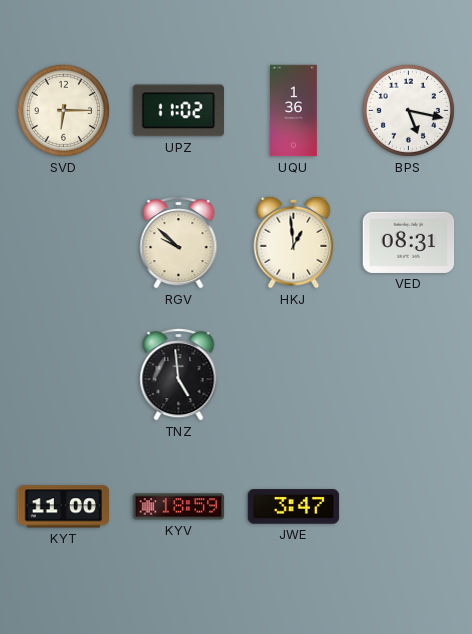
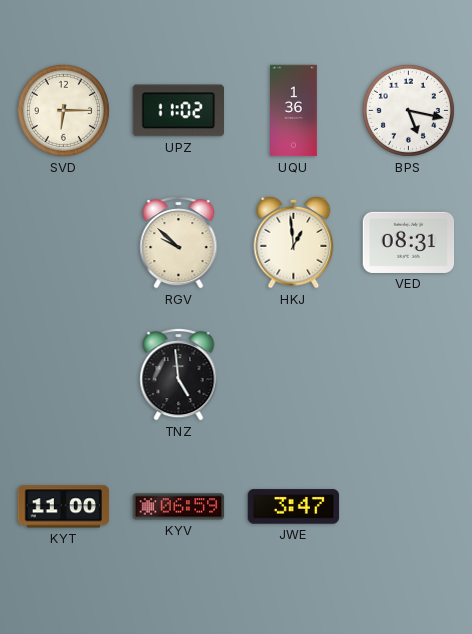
KYV: 18:59 -> 06:59 (179, 507)
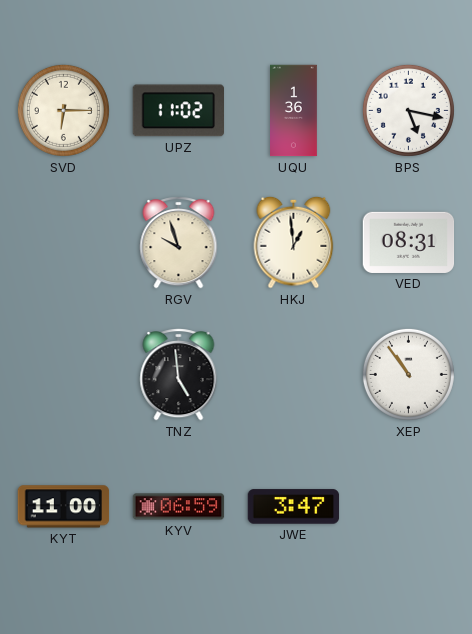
RGV: 9:52 -> 9:57 (179, 243)
XEP: none -> 10:54 (408, 374)
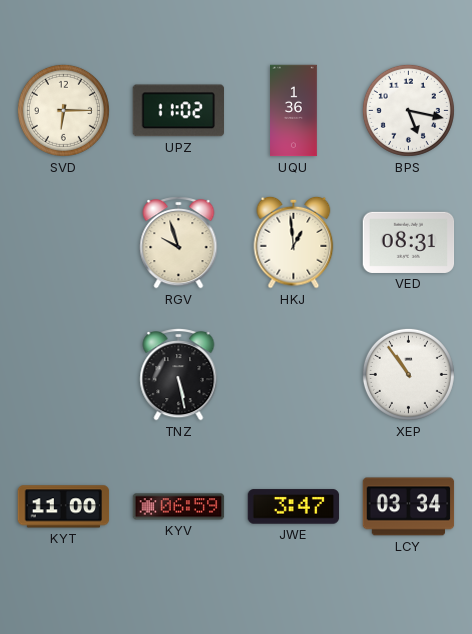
TNZ: 4:59 -> 5:28 (179, 375)
LCY: none -> 03:34 (409, 507)
